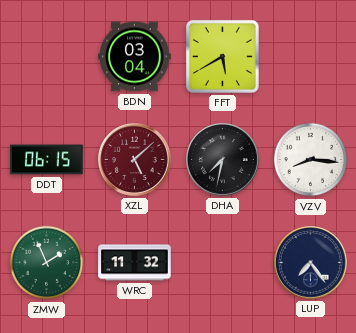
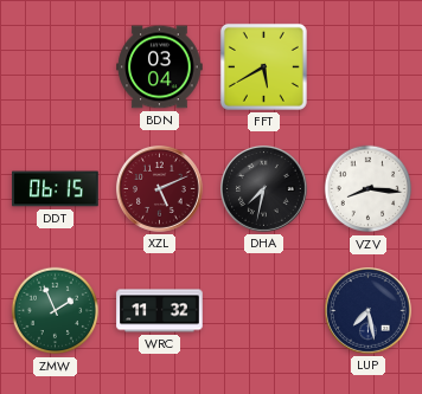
XZL: 5:08 -> 5:11 (160, 189)
LUP: 7:24 -> 7:28 (369, 311)
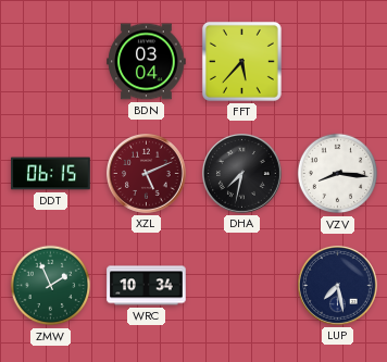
FFT: 5:40 -> 5:37 (241, 61)
WRC: 11:32 -> 10:34 (147, 286)
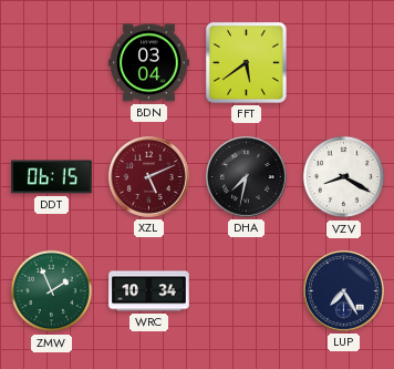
FFT: 5:37 -> 5:39 (246, 62)
VZV: 8:16 -> 8:20 (344, 177)
LUP: 7:28 -> 7:25 (344, 291)
